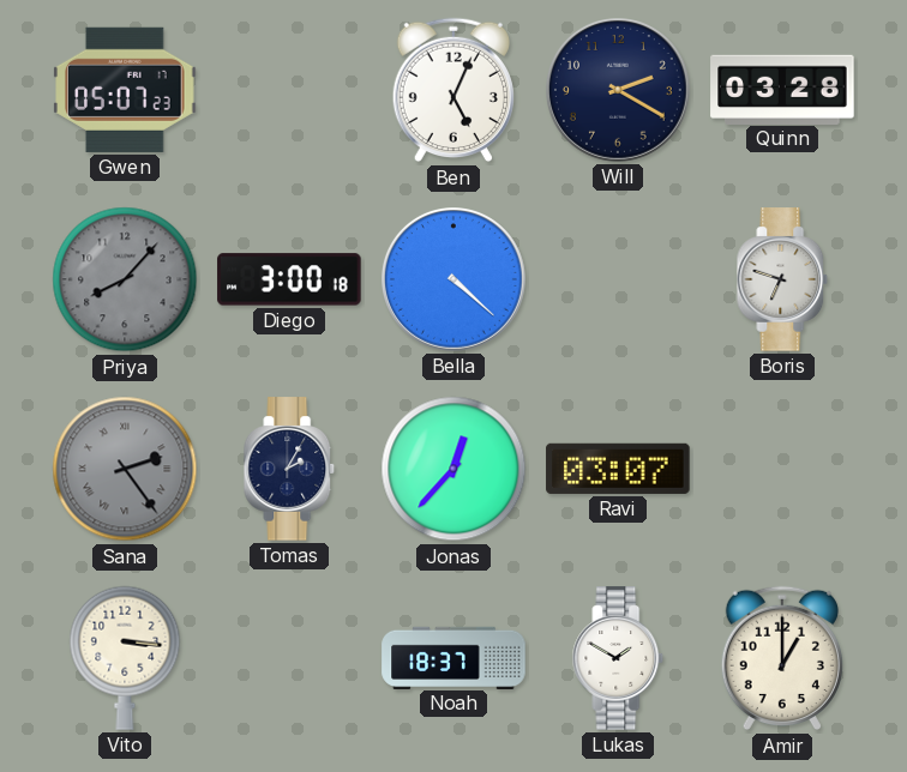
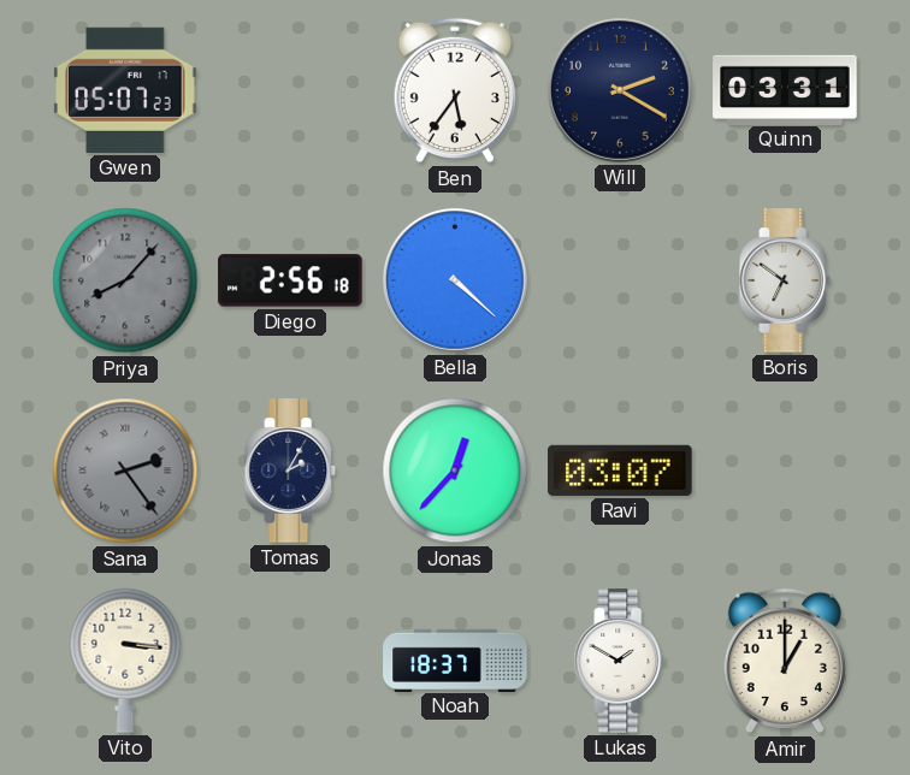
Ben: 5:04 -> 5:36 (455, 90)
Quinn: 03:28 -> 03:31 (785, 89)
Diego: 3:00 -> 2:56 (290, 280)
Boris: 6:48 -> 6:51 (785, 280)
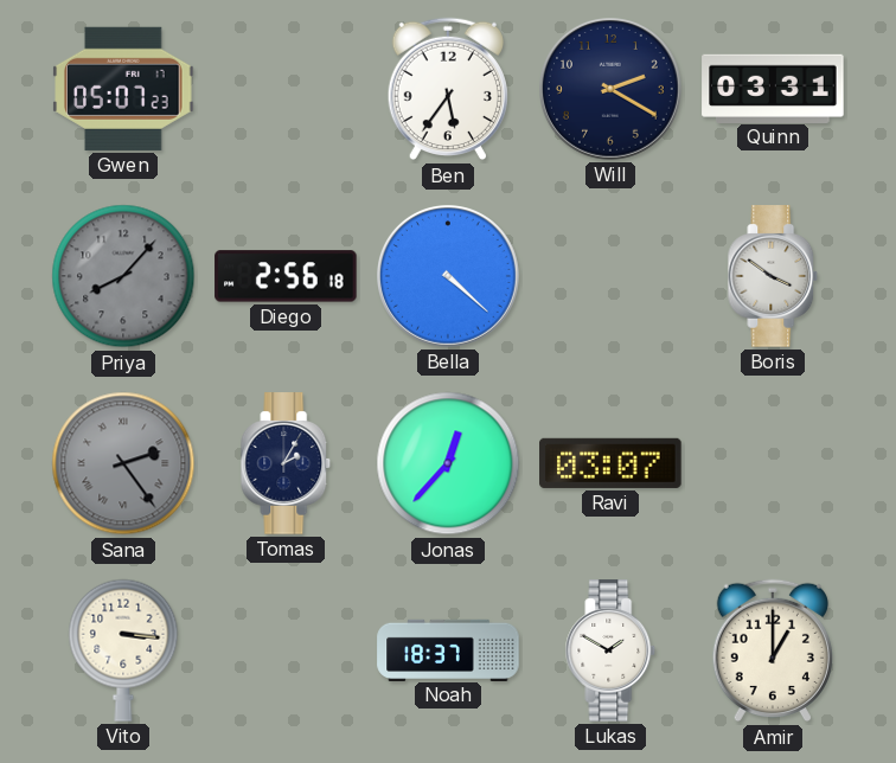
Boris: 6:51 -> 3:51 (773, 276)
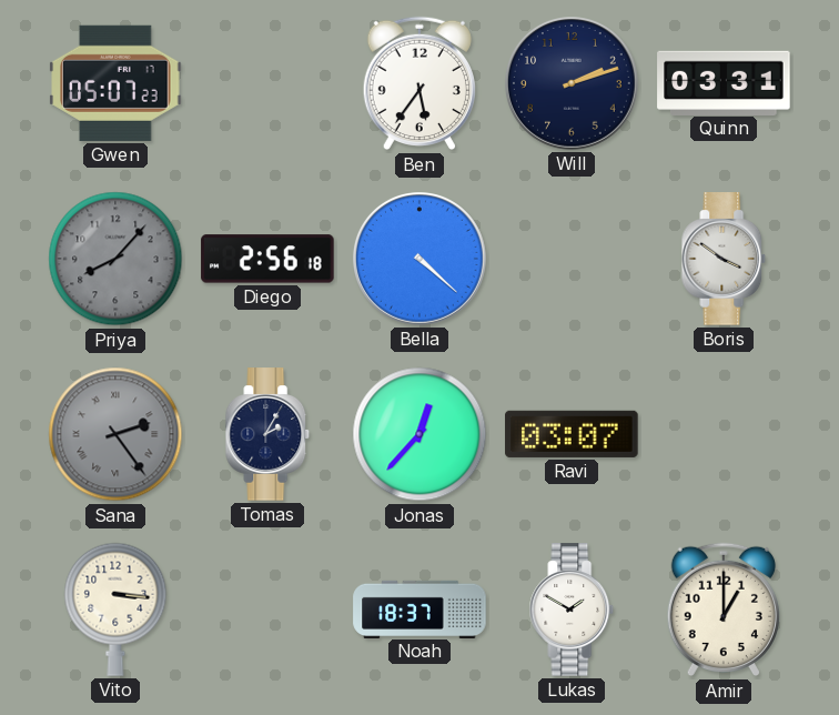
Will: 2:20 -> 2:12 (573, 84)
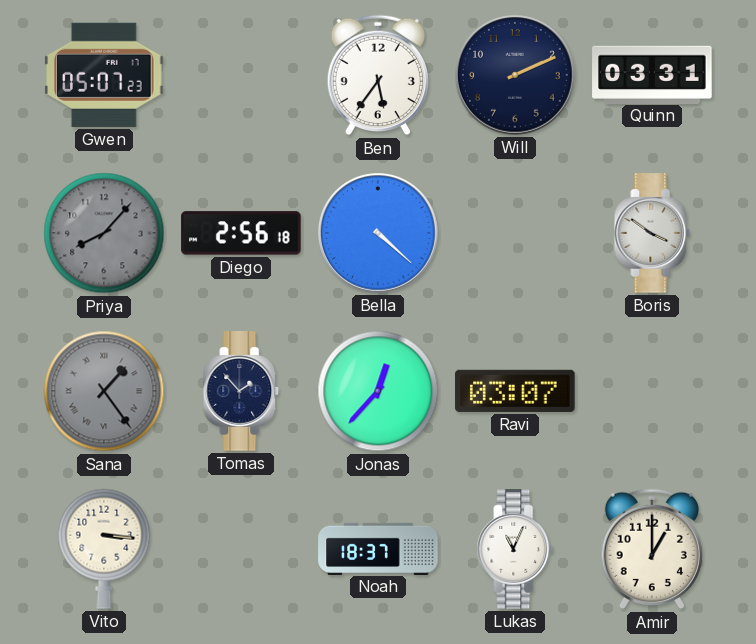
Will: 2:12 -> 2:11 (516, 76)
Sana: 2:24 -> 1:24 (104, 391)
Tomas: 2:05 -> 1:53 (241, 391)
Lukas: 1:50 -> 11:04 (515, 549)
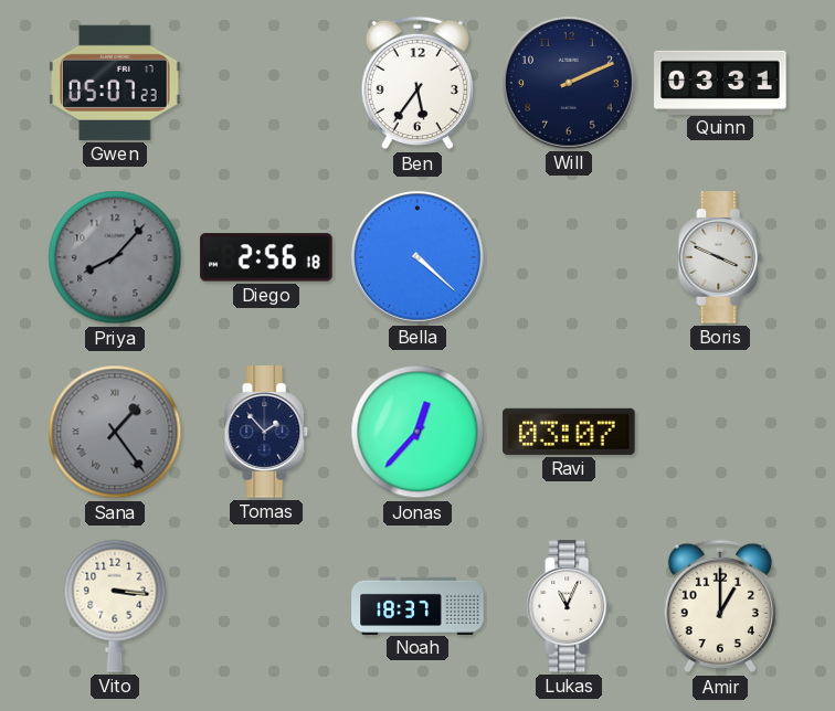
Boris: 3:51 -> 3:49 (720, 257)
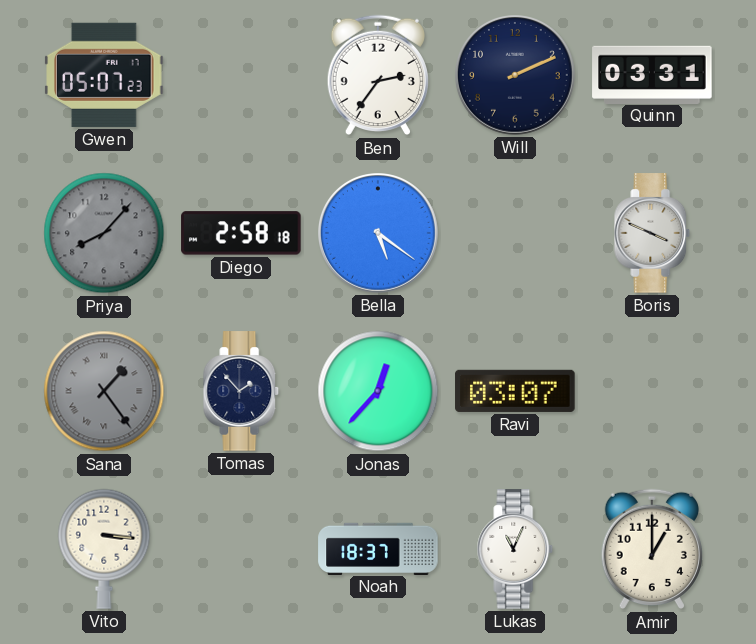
Ben: 5:36 -> 2:36 (378, 75)
Diego: 2:56 -> 2:58 (241, 233)
Bella: 4:22 -> 5:21 (379, 234)
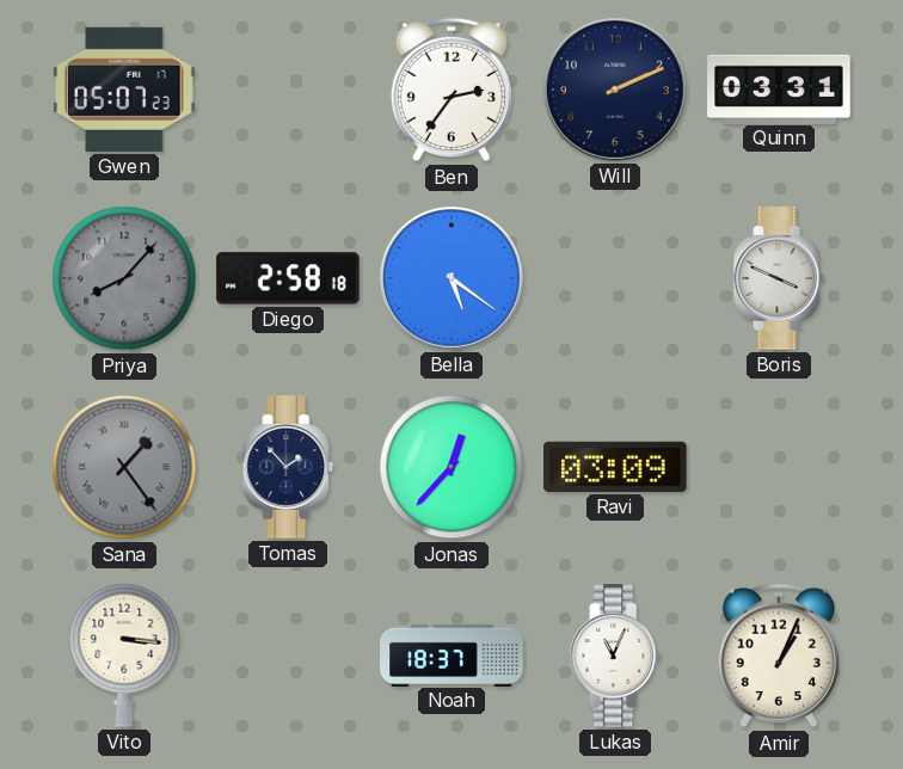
Ravi: 03:07 -> 03:09 (615, 467)
Amir: 1:00 -> 1:04 (779, 656)
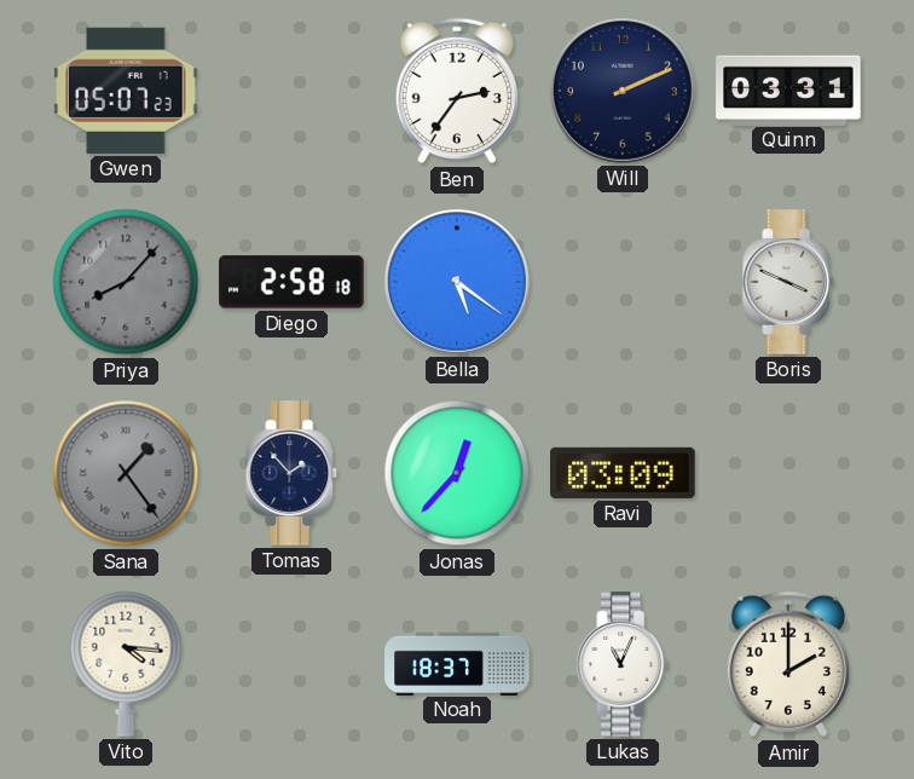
Vito: 3:16 -> 4:16 (126, 664)
Amir: 1:04 -> 2:00 (788, 664)
